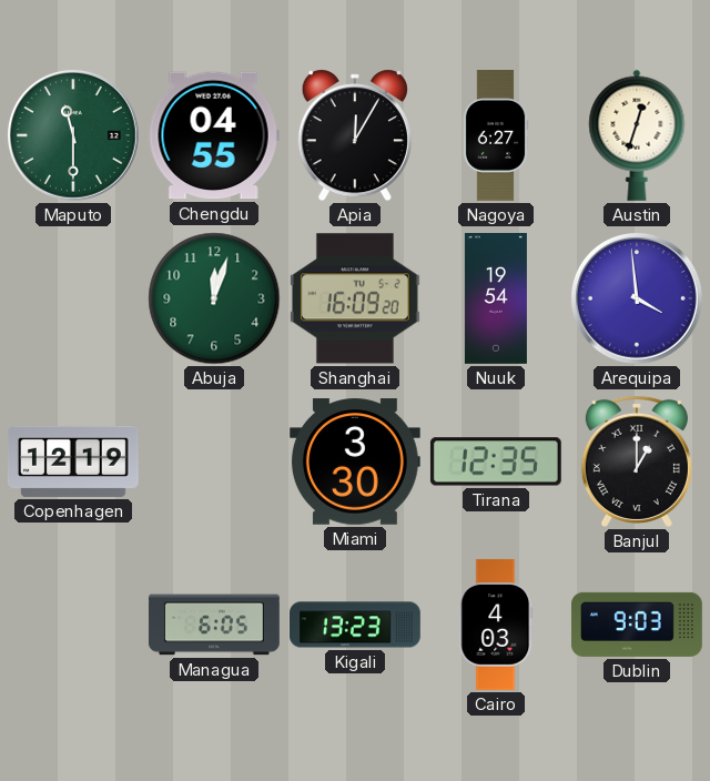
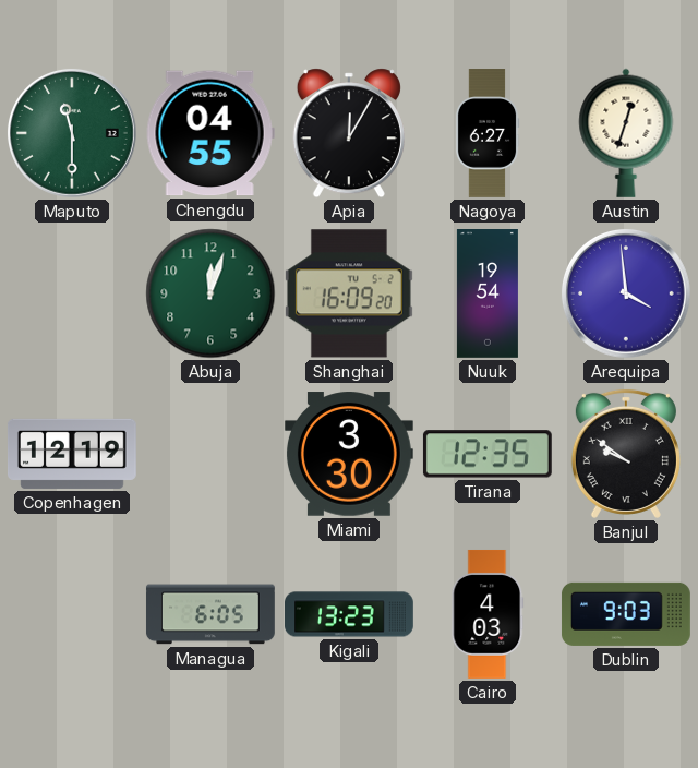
Banjul: 1:00 -> 9:51 (626, 454)
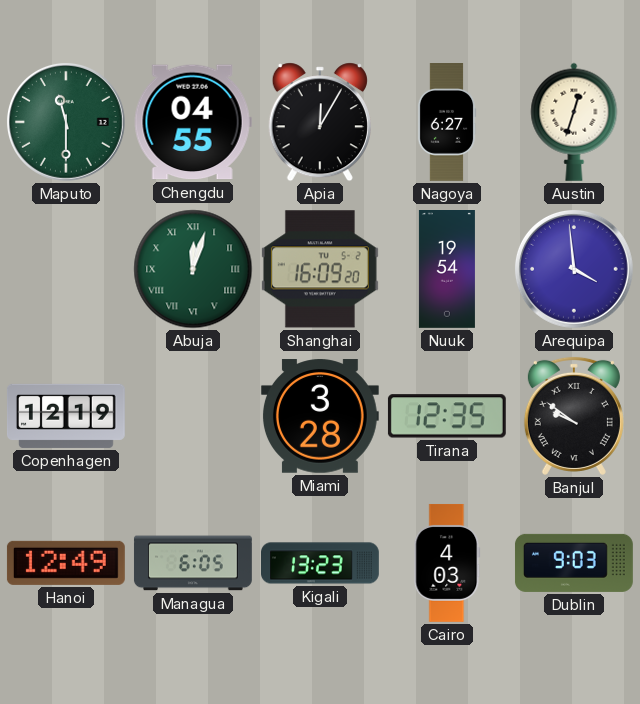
Abuja numerals: Arabic -> Roman (193, 269)
Miami: 3:30 -> 3:28 (320, 416)
Hanoi: none -> 12:49 (66, 563)
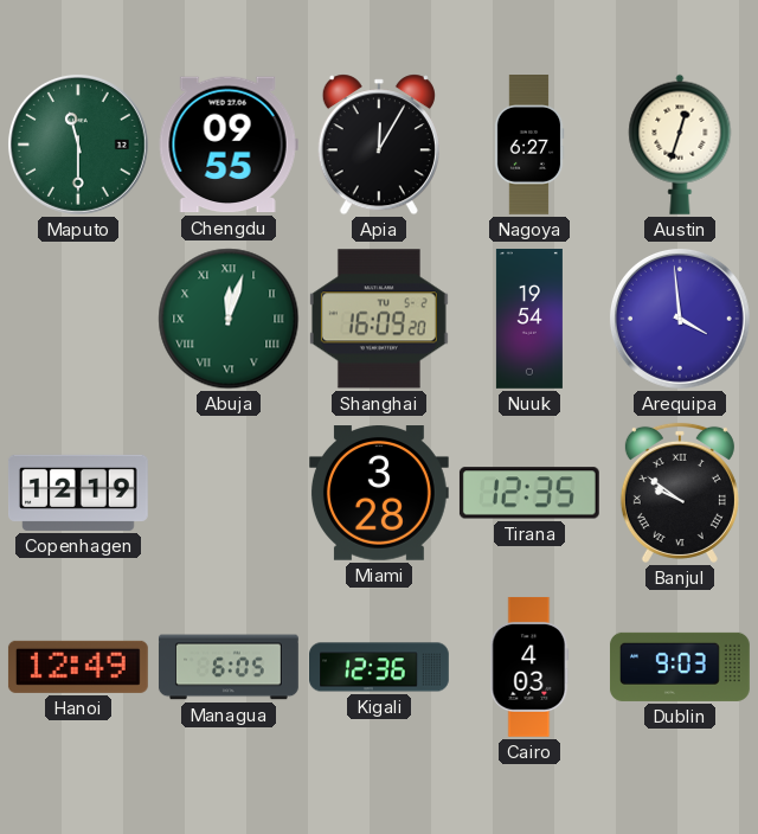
Chengdu: 04:55 -> 09:55 (229, 145)
Kigali: 13:23 -> 12:36 (380, 667)
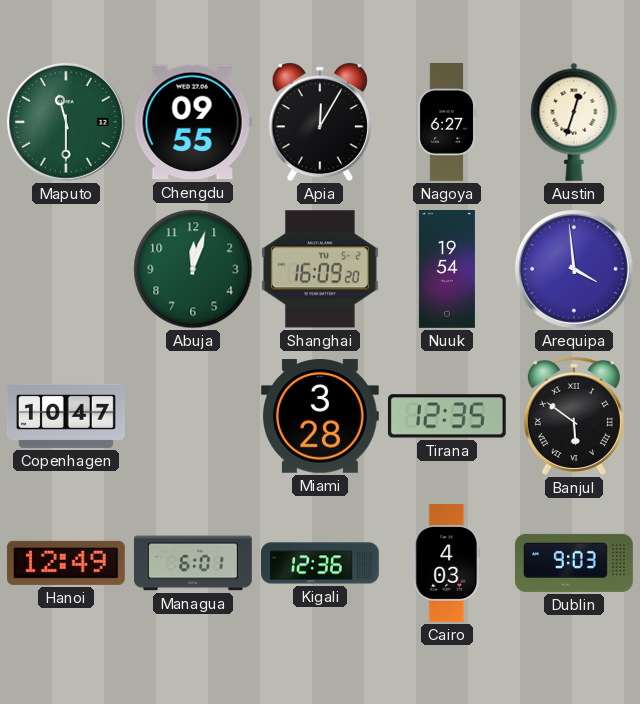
Abuja numerals: Roman -> Arabic (193, 269)
Copenhagen: 12:19 -> 10:47 (66, 416)
Banjul: 9:51 -> 5:51 (574, 416)
Managua: 6:05 -> 6:01 (193, 563)
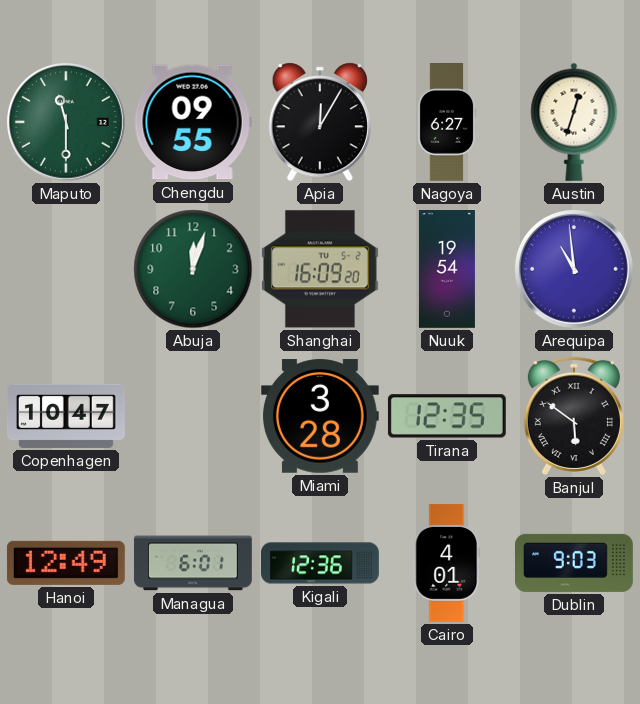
Arequipa: 3:59 -> 10:59 (574, 269)
Cairo: 4:03 -> 4:01 (447, 563)
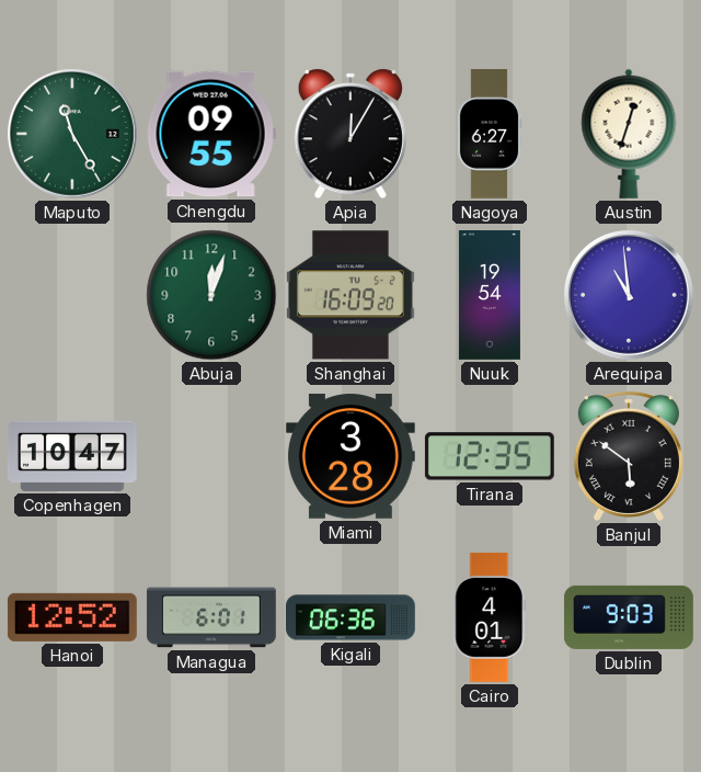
Maputo: 11:30 -> 11:25 (72, 134)
Hanoi: 12:49 -> 12:52 (72, 617)
Kigali: 12:36 -> 06:36 (352, 617)
